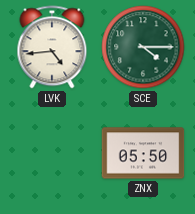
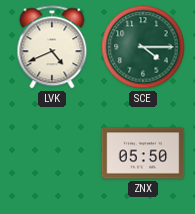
LVK: 4:44 -> 4:41 (52, 47)
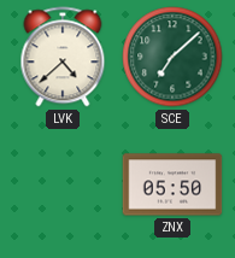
LVK: 4:41 -> 4:38 (63, 57)
SCE: 4:15 -> 7:08 (172, 57)
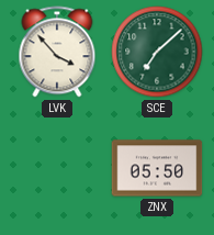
LVK: 4:38 -> 3:53 (57, 52)
